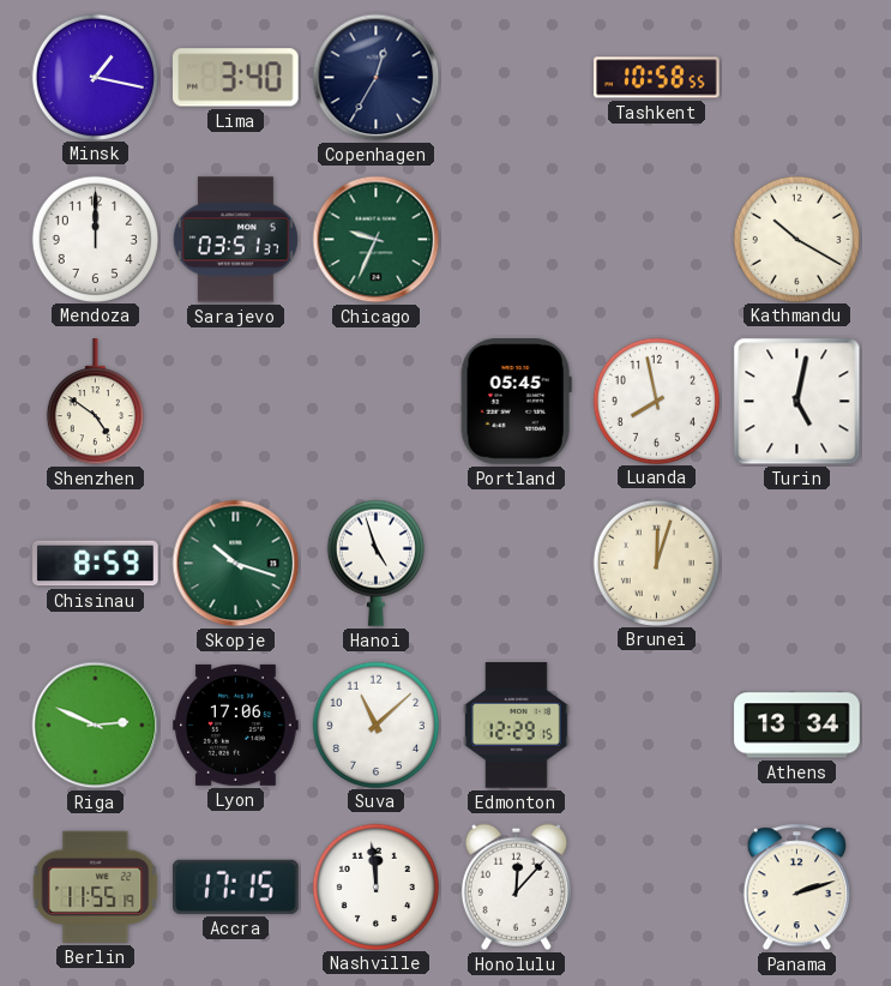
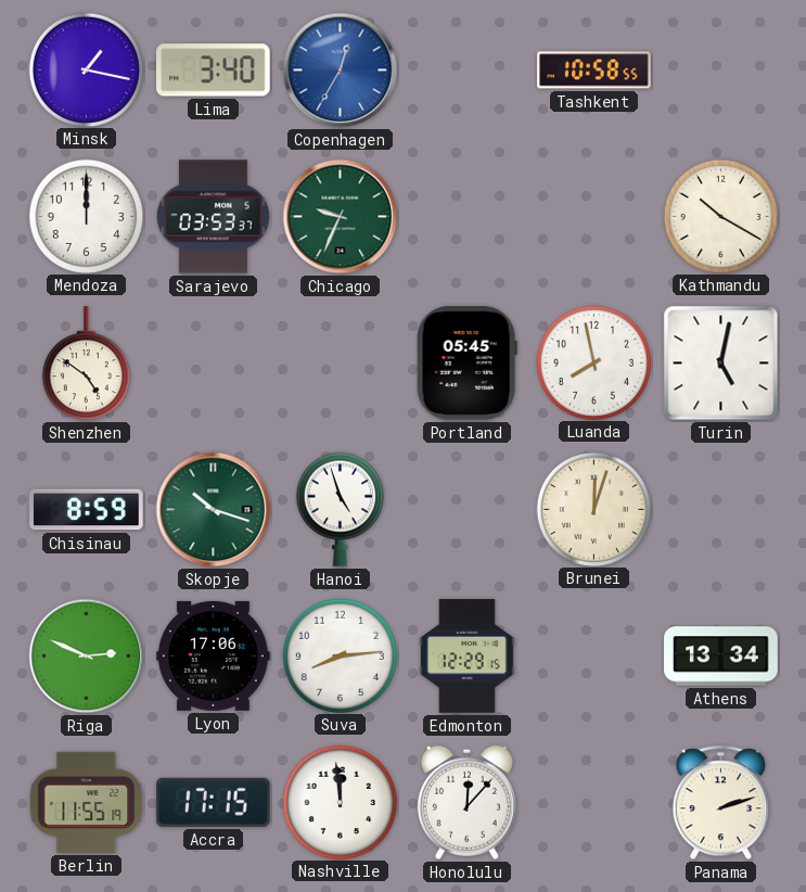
Copenhagen dial: navy -> blue (341, 71)
Sarajevo: 03:51 -> 03:53 (213, 217)
Suva: 11:08 -> 8:14 (340, 655)
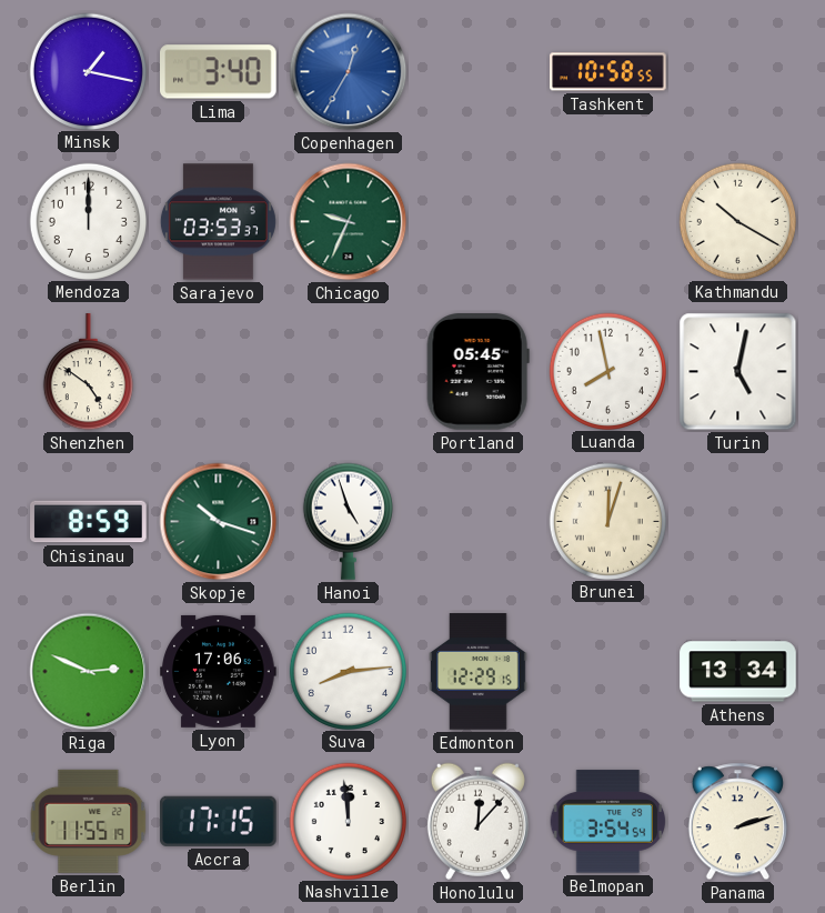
Belmopan: none -> 3:54 (608, 822)
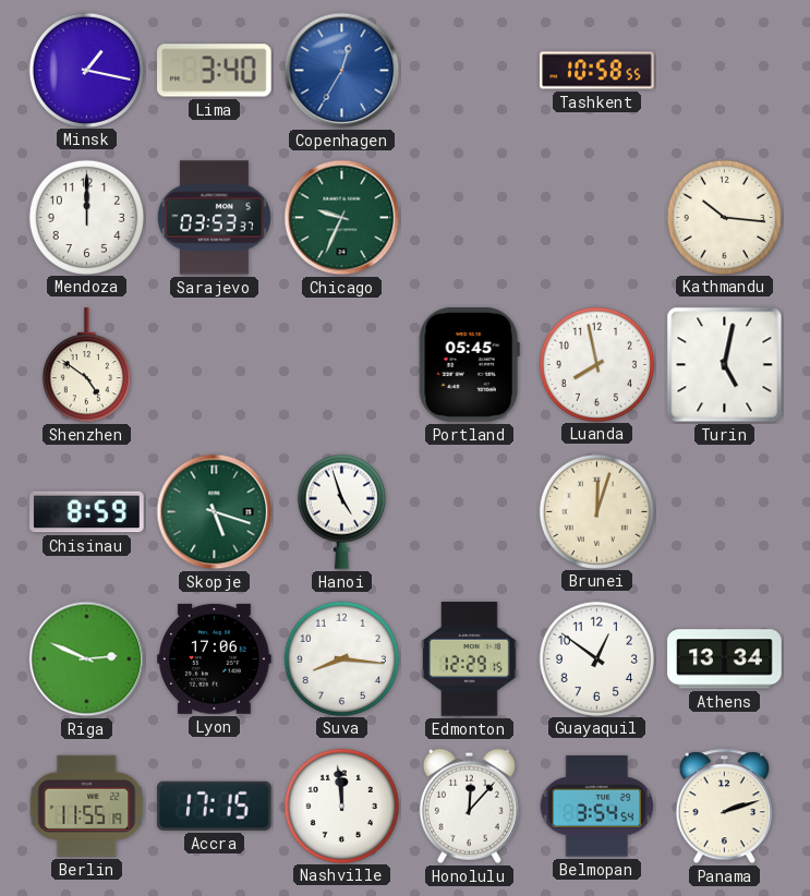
Kathmandu: 10:20 -> 10:16 (724, 217)
Skopje: 10:18 -> 5:18 (215, 512)
Suva: 8:14 -> 8:16 (341, 658)
Guayaquil: none -> 12:51 (596, 658)
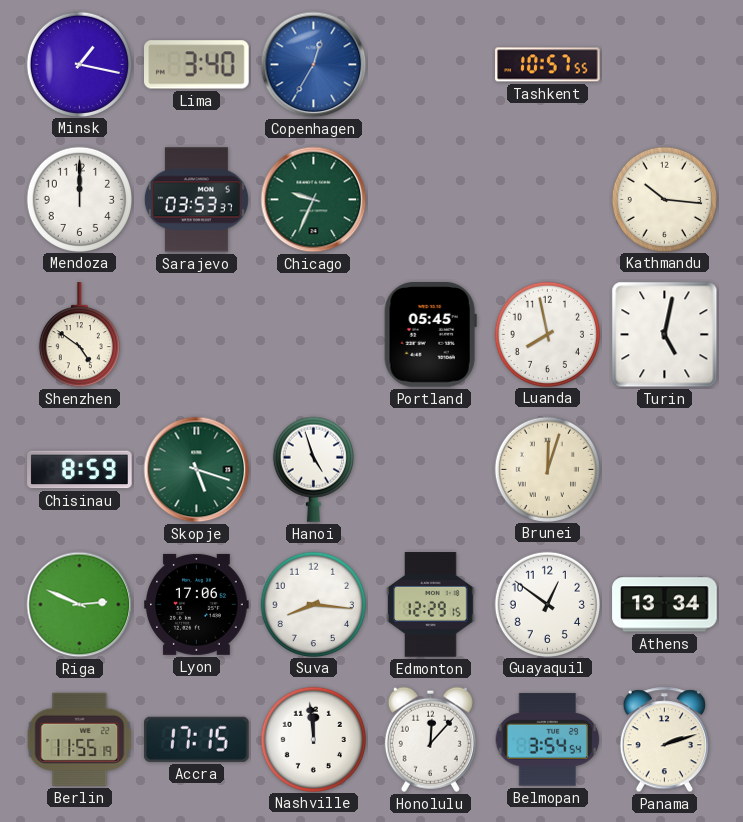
Tashkent: 10:58 -> 10:57 (548, 65)
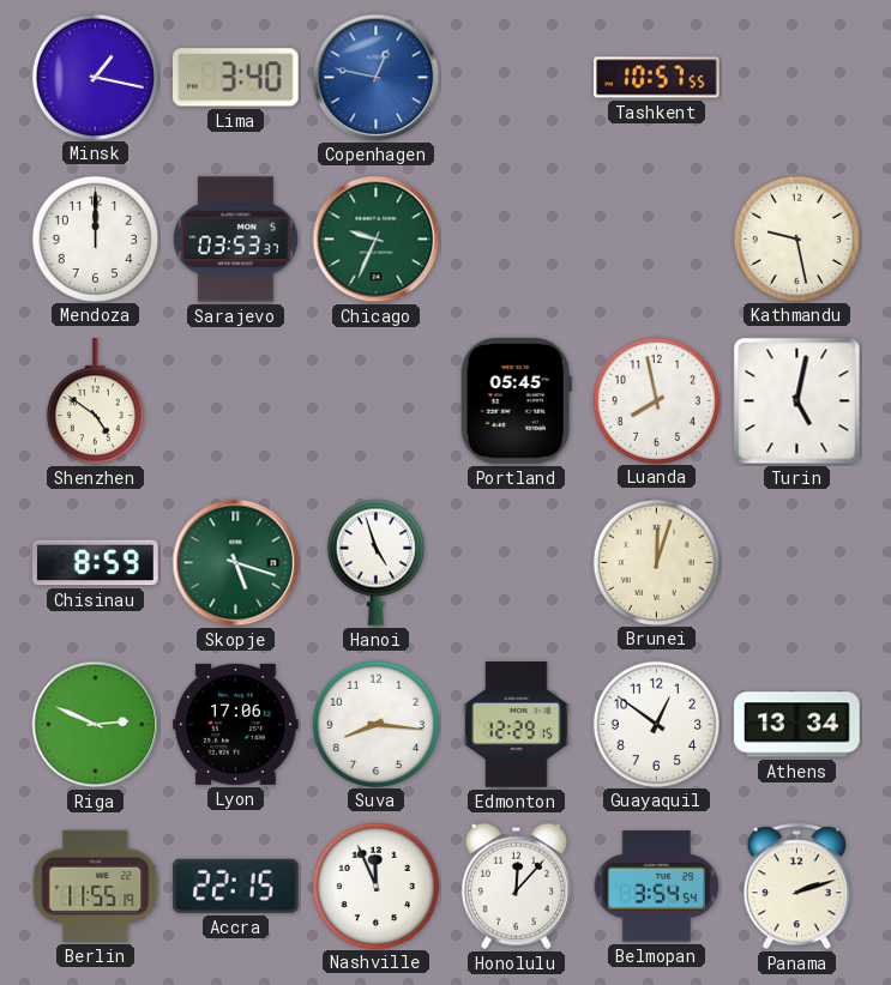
Copenhagen: 12:35 -> 12:47 (377, 78)
Kathmandu: 10:16 -> 9:28 (796, 238)
Accra: 17:15 -> 22:15 (235, 886)
Nashville: 11:59 -> 11:56 (375, 886)
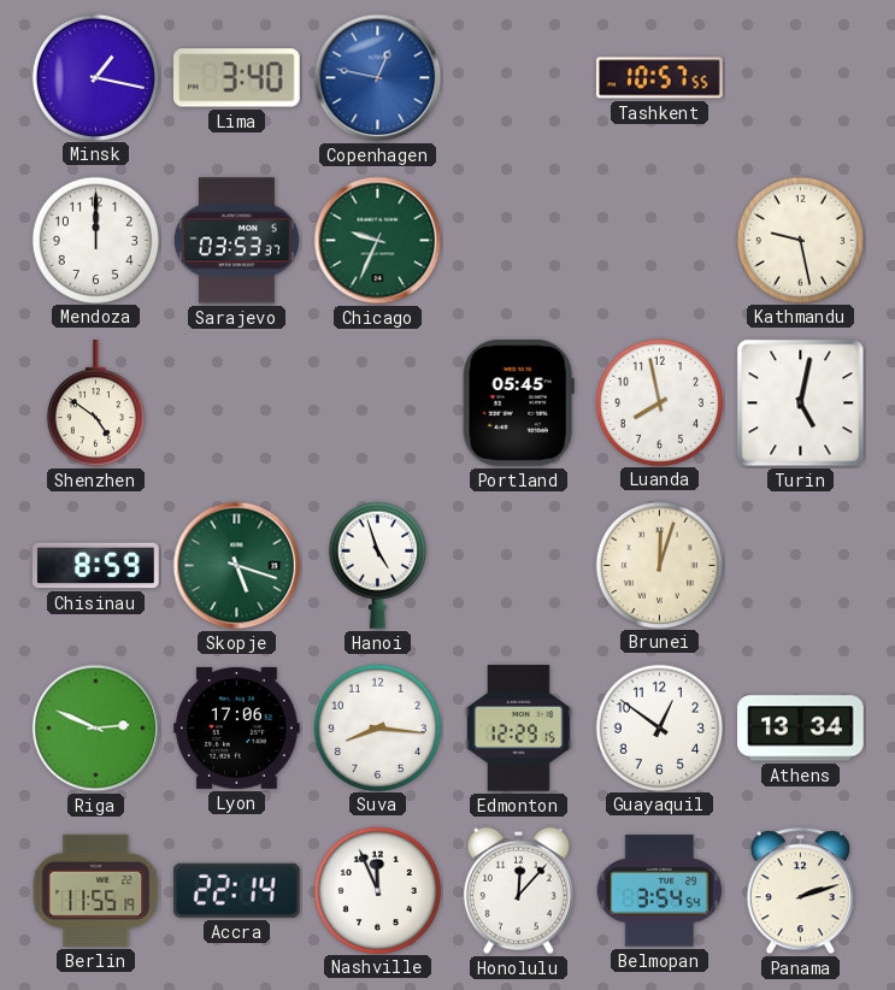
Accra: 22:15 -> 22:14 (236, 890)
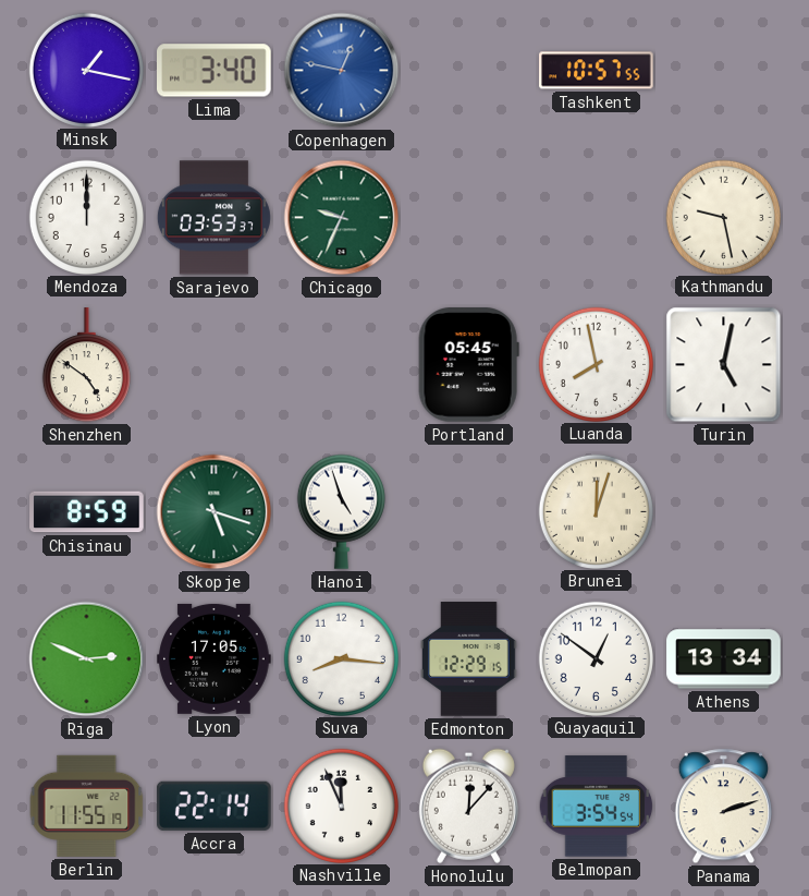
Lyon: 17:06 -> 17:05 (214, 658)
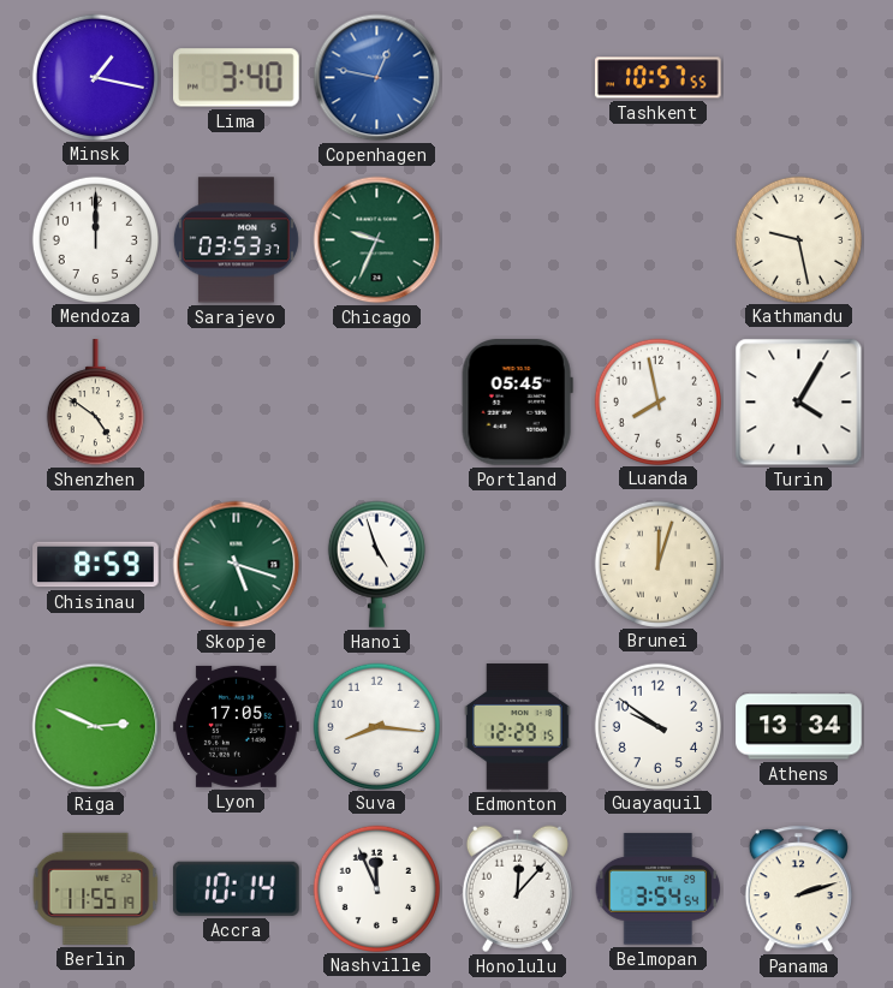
Turin: 5:02 -> 4:05 (799, 403)
Guayaquil: 12:51 -> 9:51 (657, 726)
Accra: 22:14 -> 10:14 (236, 888)
